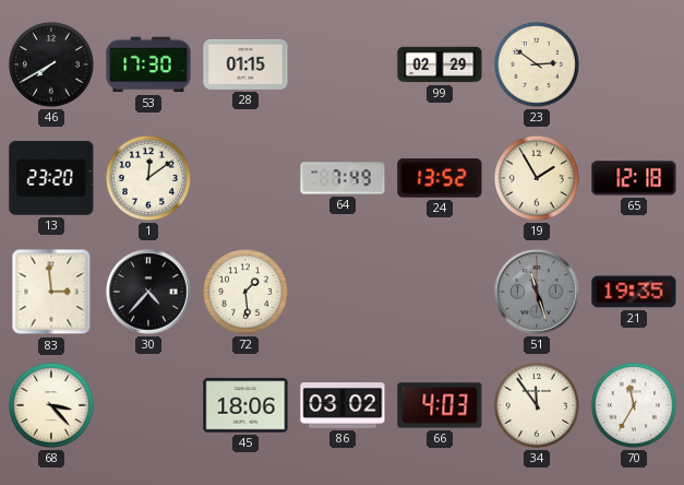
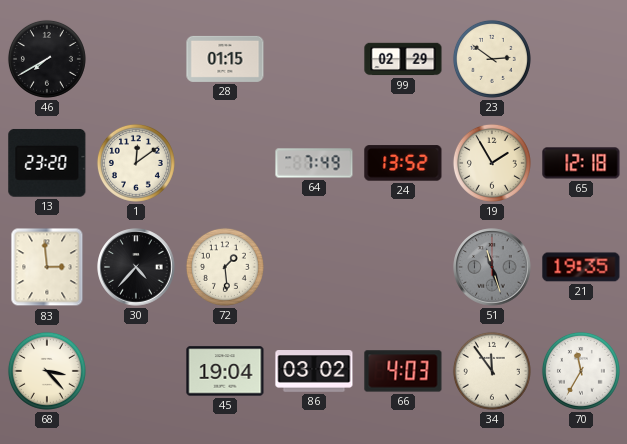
53: 17:30 -> none (148, 64)
45: 18:06 -> 19:04 (225, 371)
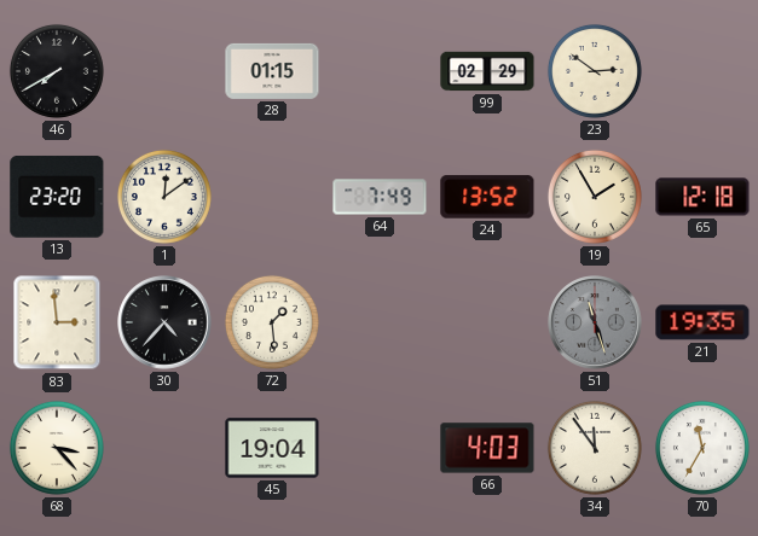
86: 03:02 -> none (314, 371)
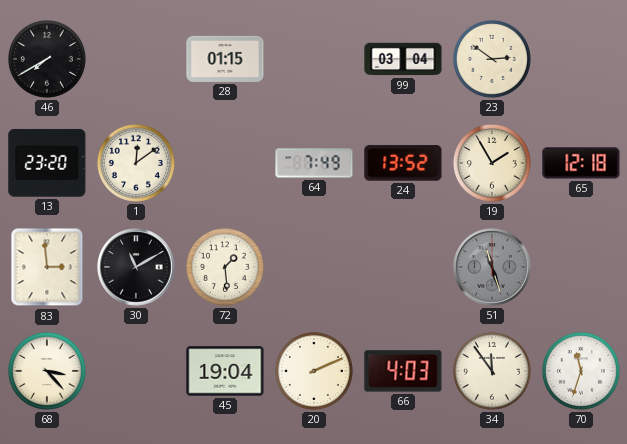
99: 02:29 -> 03:04 (403, 59)
30: 4:37 -> 11:10 (136, 267)
21: 19:35 -> none (702, 322)
20: none -> 2:11 (314, 371)
70: 11:35 -> 11:33 (581, 371)
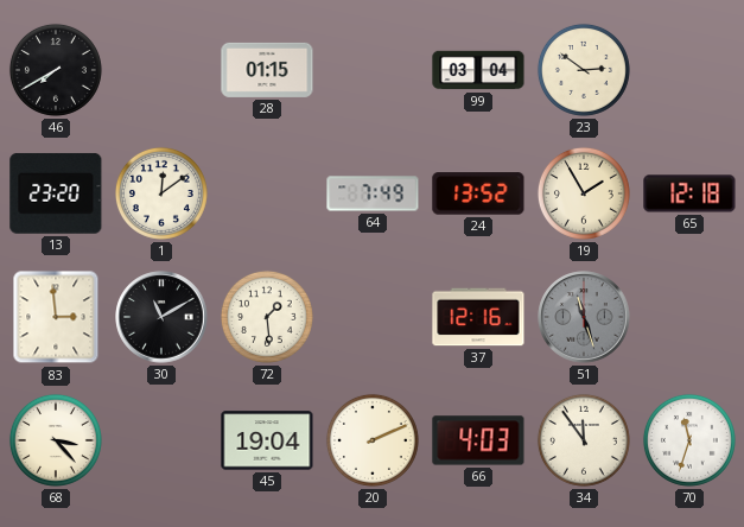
37: none -> 12:16 (478, 317)
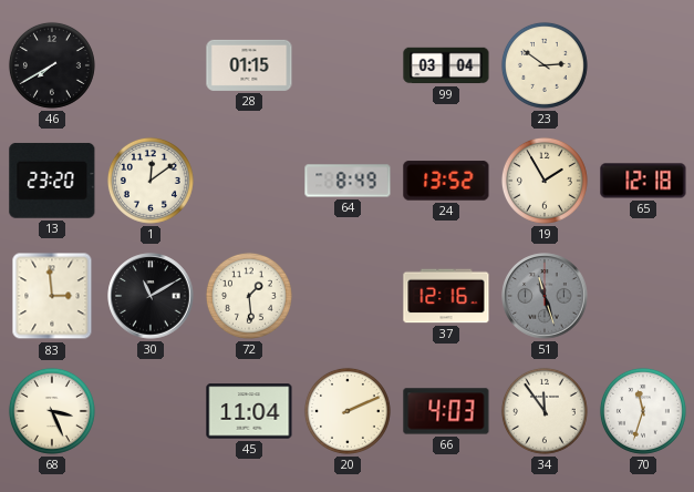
64: 7:49 -> 8:49 (348, 181)
68: 3:23 -> 3:26 (52, 411)
45: 19:04 -> 11:04 (249, 411)
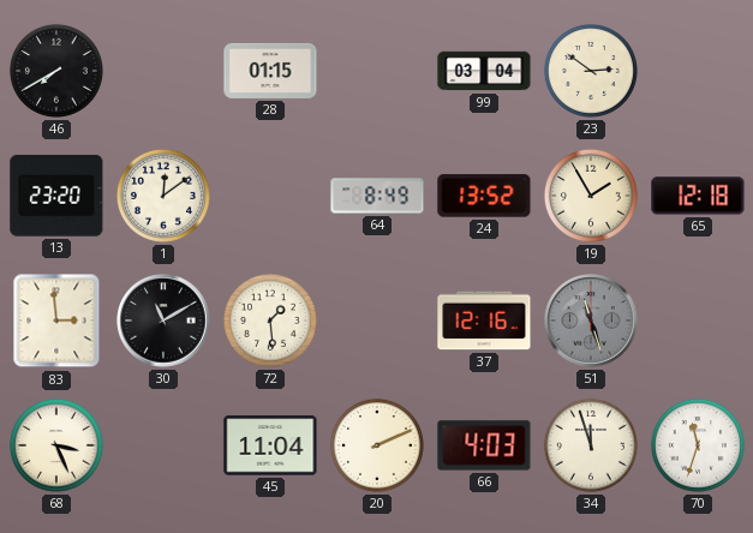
34: 11:54 -> 11:57 (591, 445)
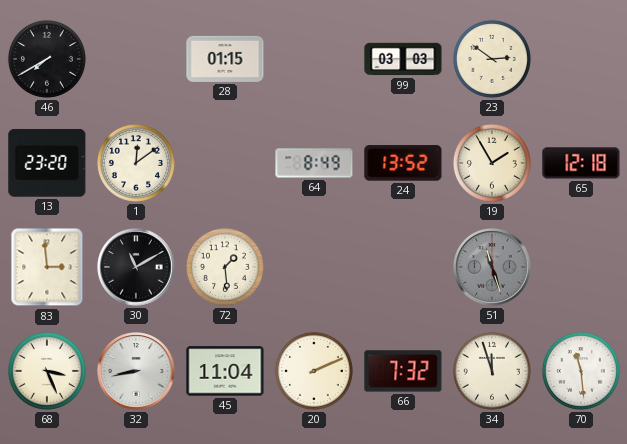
99: 03:04 -> 03:03 (403, 59)
37: 12:16 -> none (484, 321)
32: none -> 8:43 (136, 371)
66: 4:03 -> 7:32 (403, 371)
70: 11:33 -> 11:29 (581, 371)
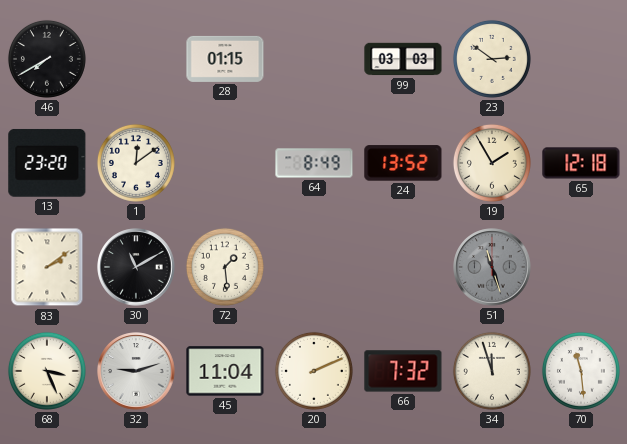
83: 2:59 -> 2:09 (47, 267)
32: 8:43 -> 9:12 (136, 371)
